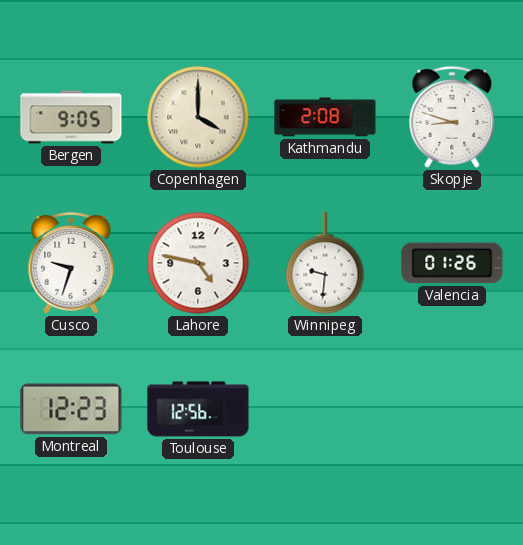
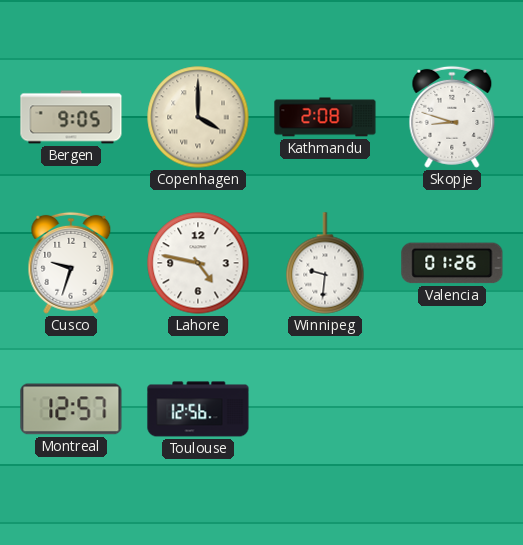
Montreal: 12:23 -> 12:57 (71, 409)
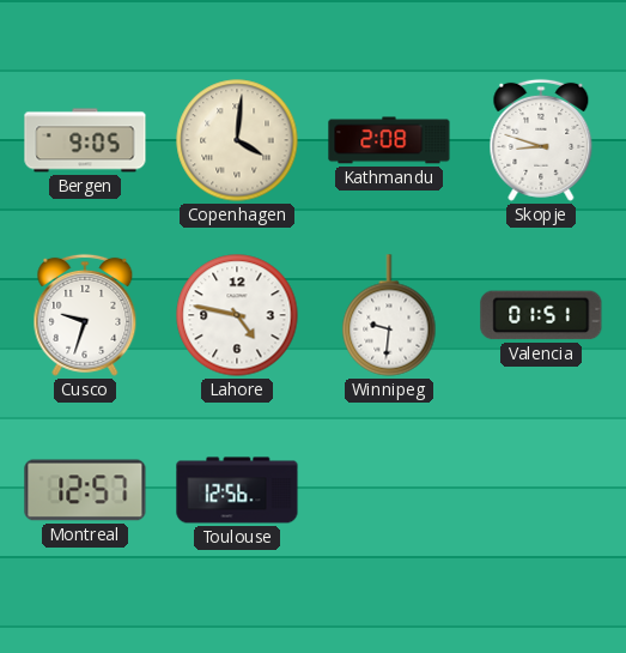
Copenhagen: 4:00 -> 4:01 (237, 140)
Valencia: 01:26 -> 01:51 (541, 315)
